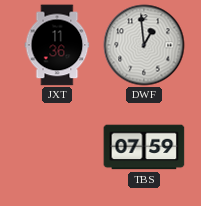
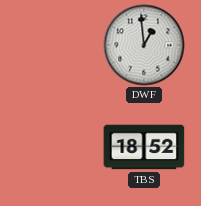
JXT: 11:36 -> none (57, 45)
TBS: 07:59 -> 18:52 (144, 147)
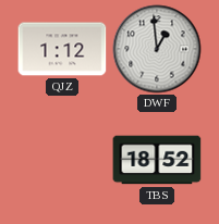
QJZ: none -> 1:12 (62, 49)
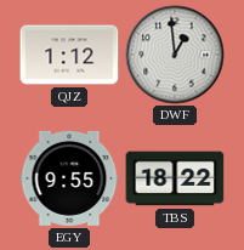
EGY: none -> 9:55 (69, 178)
TBS: 18:52 -> 18:22 (175, 178)
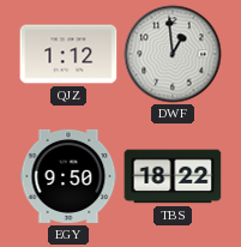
EGY: 9:55 -> 9:50 (68, 176)
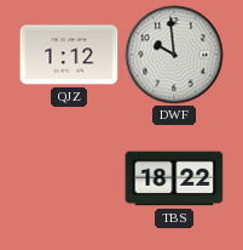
DWF: 12:59 -> 9:59 (174, 55)
EGY: 9:50 -> none (68, 176)
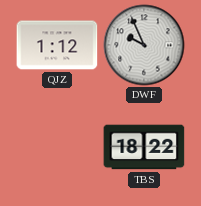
DWF: 9:59 -> 9:56 (144, 45)
